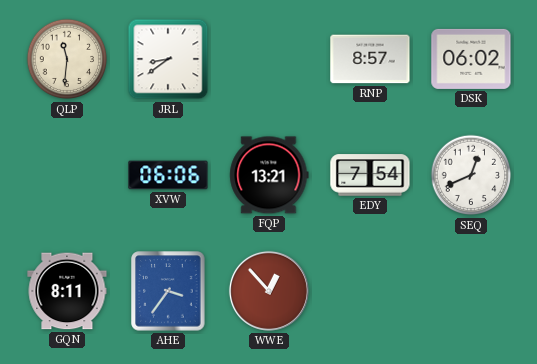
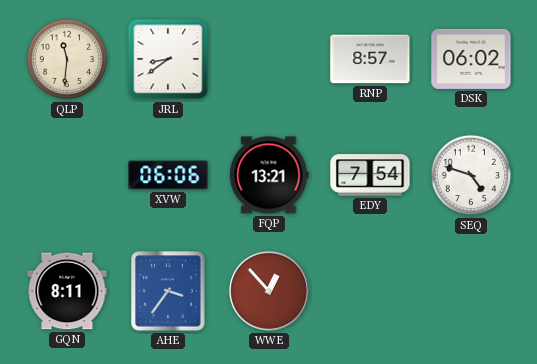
SEQ: 12:41 -> 4:48 (471, 175)
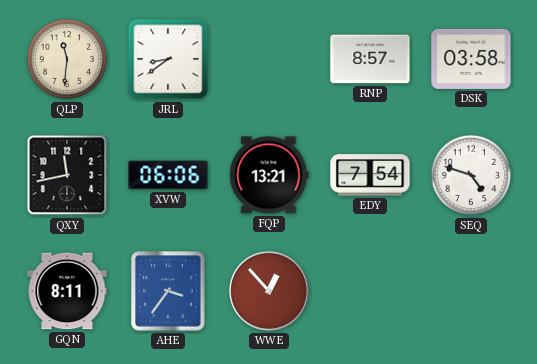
DSK: 06:02 -> 03:58 (471, 59)
QXY: none -> 11:43 (67, 175)
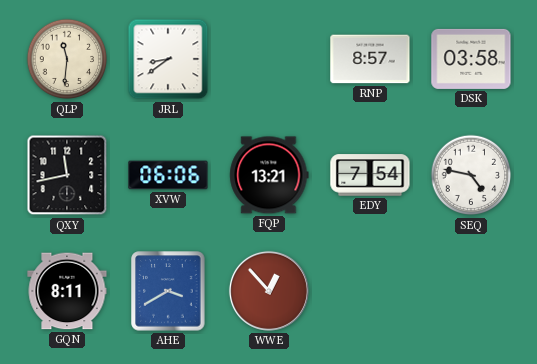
SEQ: 4:48 -> 4:47 (471, 175)
AHE: 3:36 -> 3:40 (168, 291)
